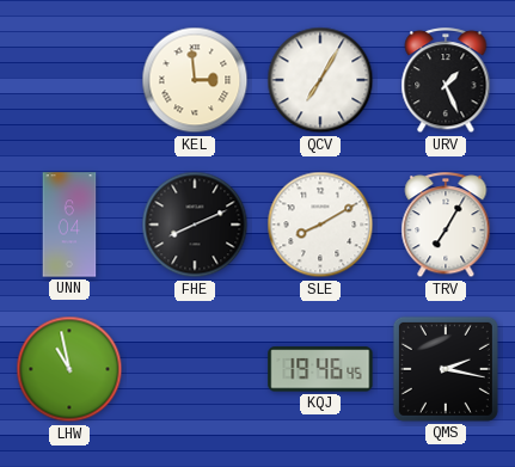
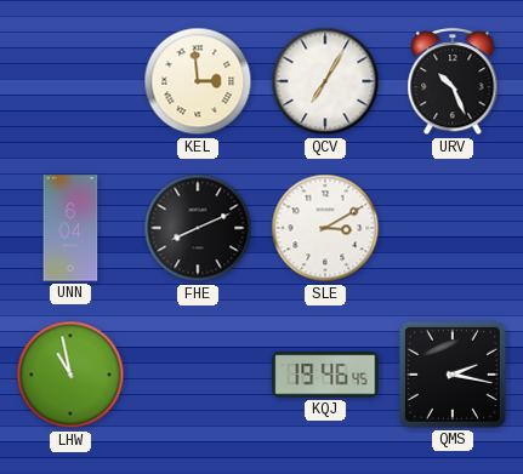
URV: 1:26 -> 10:26 (453, 82)
SLE: 8:10 -> 3:10 (325, 228)
TRV: 7:05 -> none (446, 226)
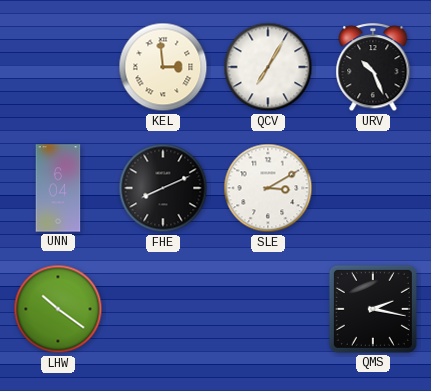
LHW: 10:58 -> 10:21 (58, 309)
KQJ: 19:46 -> none (325, 375)
